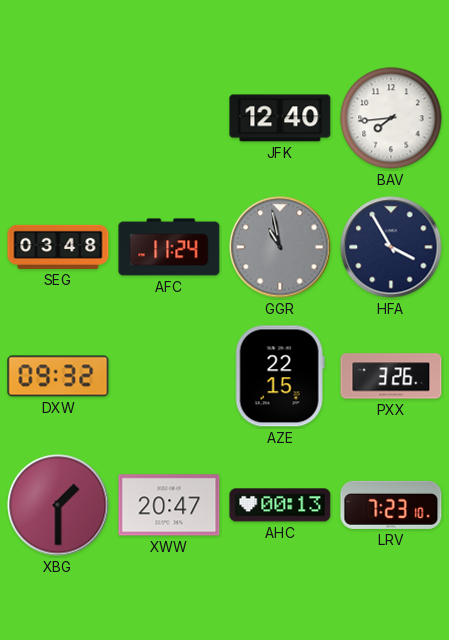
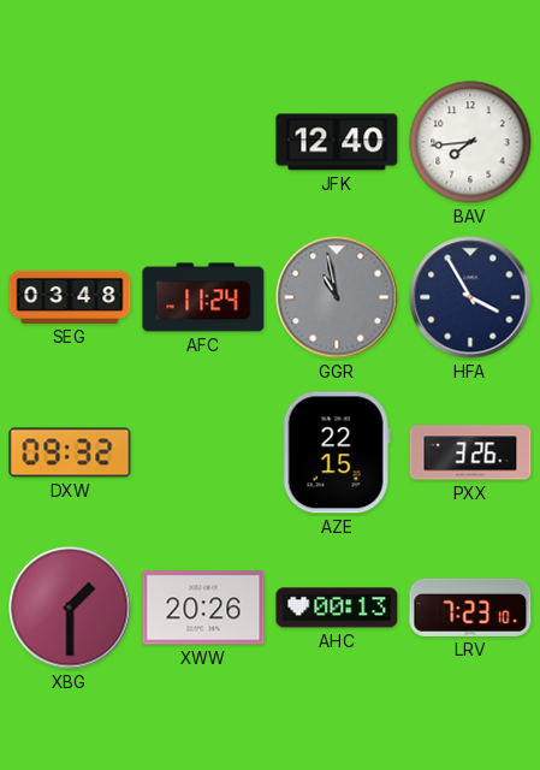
XWW: 20:47 -> 20:26 (203, 608)
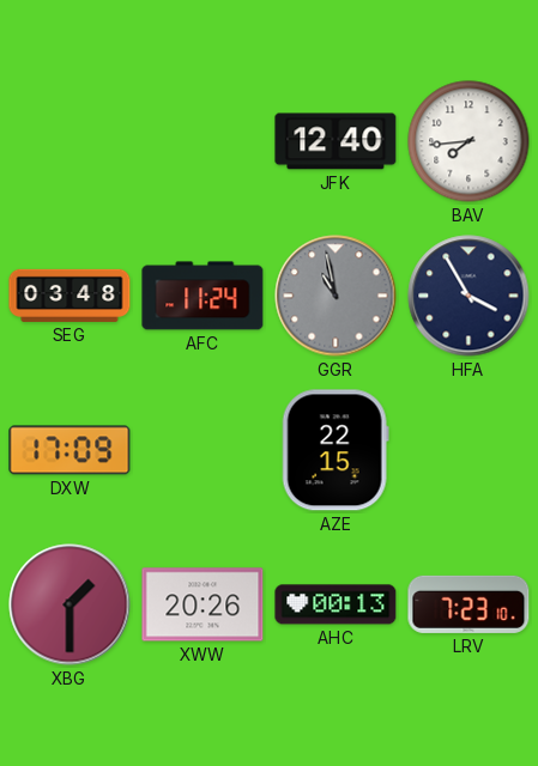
DXW: 09:32 -> 17:09 (69, 450)
PXX: 3:26 -> none (470, 452)
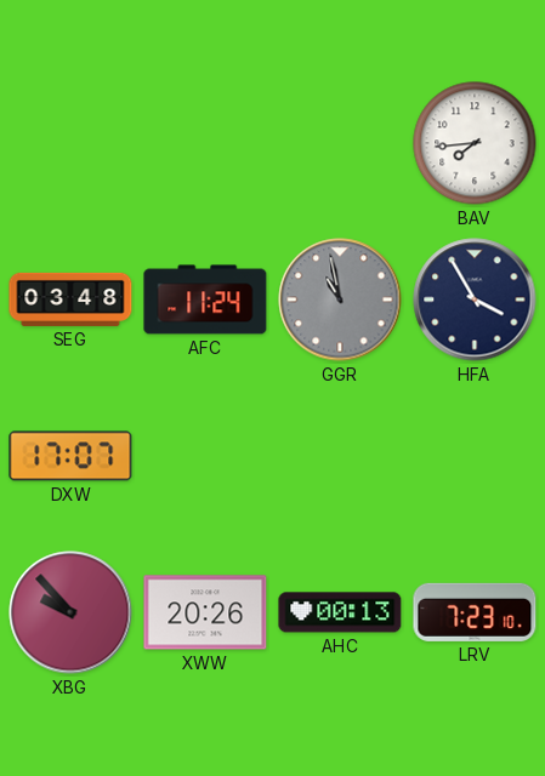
JFK: 12:40 -> none (336, 141)
DXW: 17:09 -> 17:07 (70, 456)
AZE: 22:15 -> none (336, 450)
XBG: 1:30 -> 9:53 (70, 612)
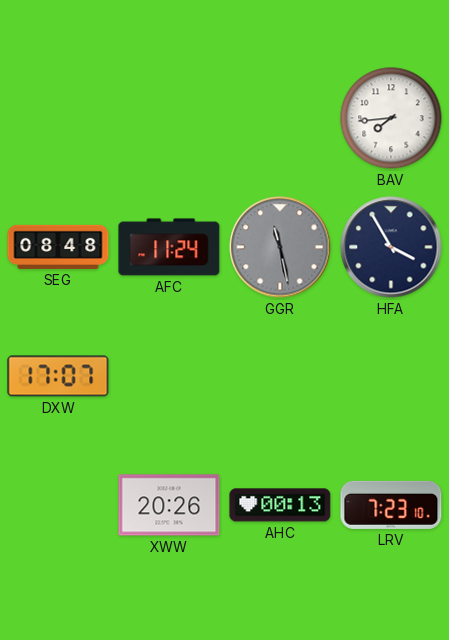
SEG: 03:48 -> 08:48 (58, 247)
GGR: 10:58 -> 11:28 (280, 247)
XBG: 9:53 -> none (70, 612)
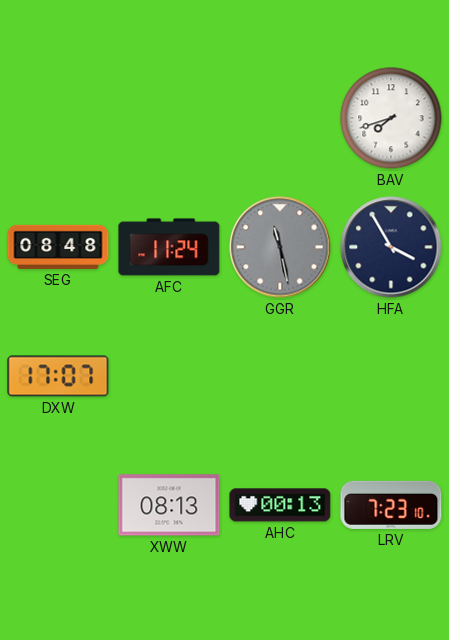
BAV: 7:44 -> 7:42 (391, 118)
XWW: 20:26 -> 08:13 (169, 505)
